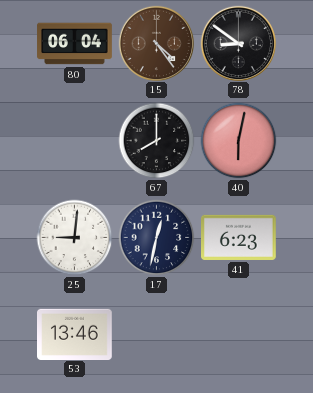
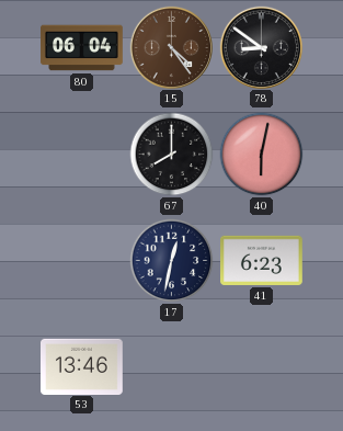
25: 9:01 -> none (75, 238)
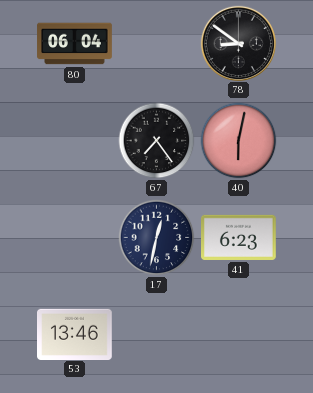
15: 4:24 -> none (171, 47)
67: 8:00 -> 7:24 (157, 141)
